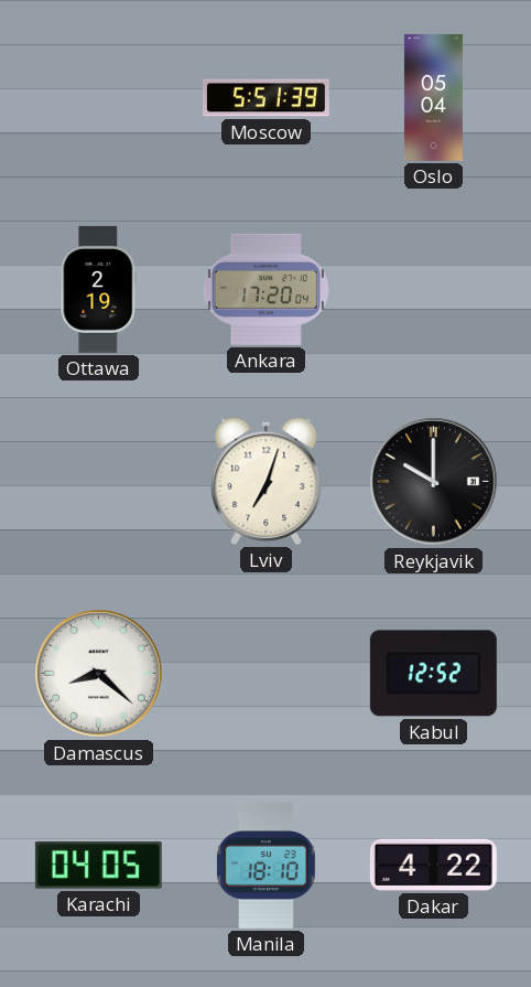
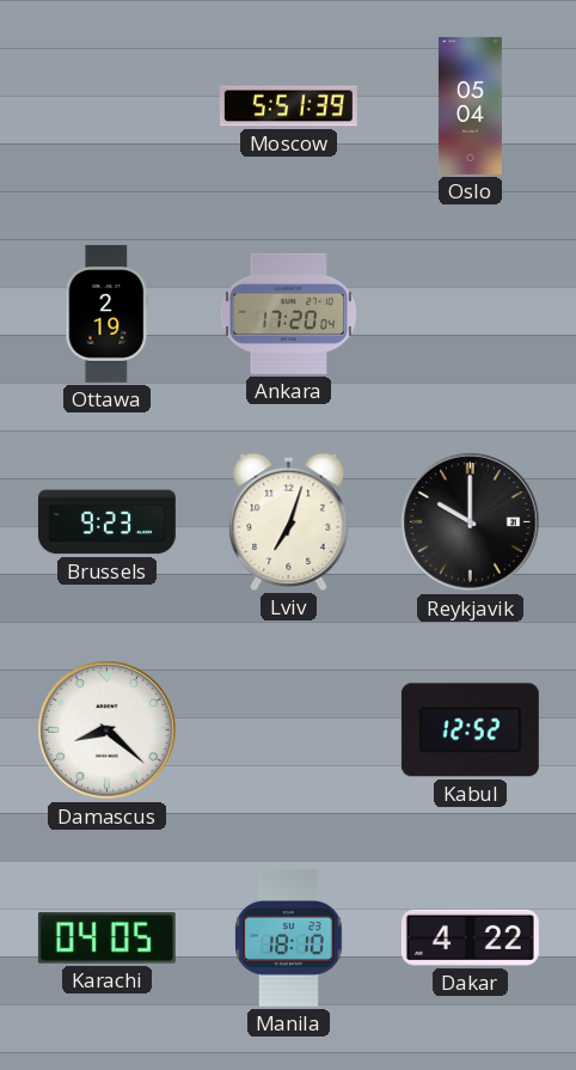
Brussels: none -> 9:23 (106, 522)
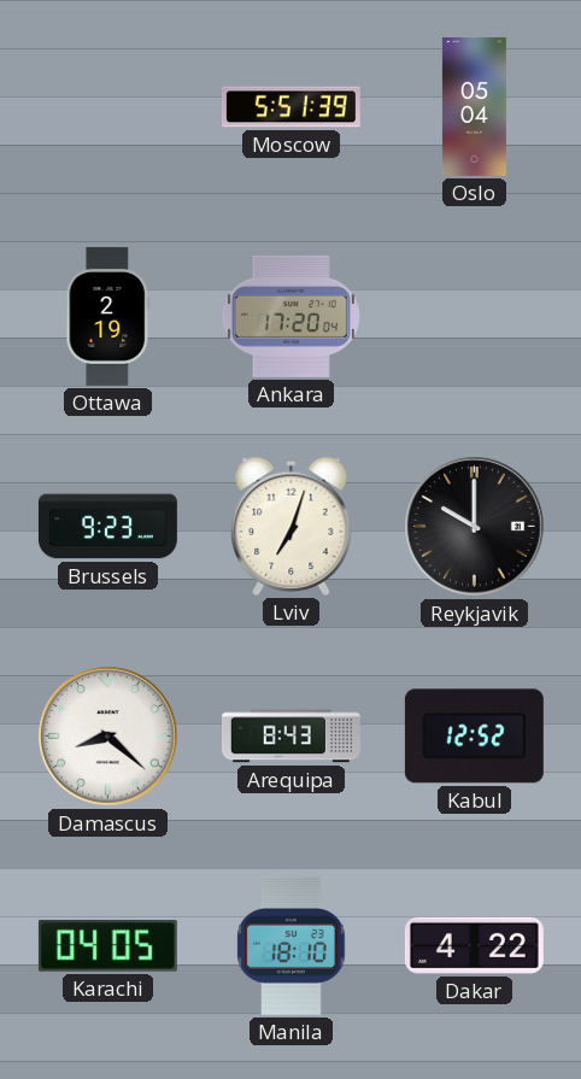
Arequipa: none -> 8:43 (290, 737)
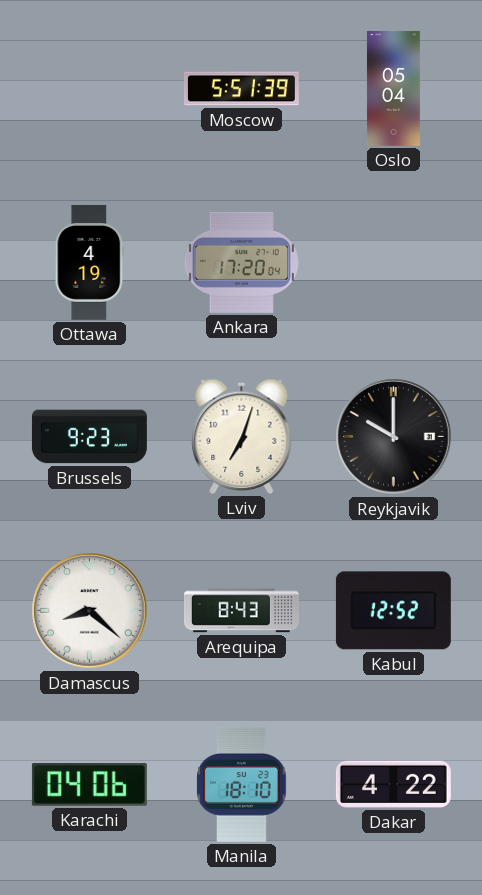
Ottawa: 2:19 -> 4:19 (90, 262)
Karachi: 04:05 -> 04:06 (89, 785)
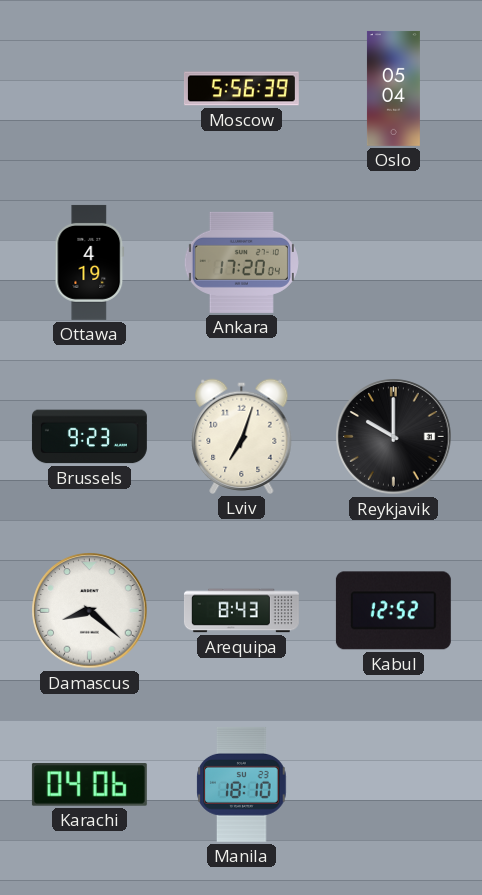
Moscow: 5:51 -> 5:56 (241, 89)
Dakar: 4:22 -> none (393, 784)
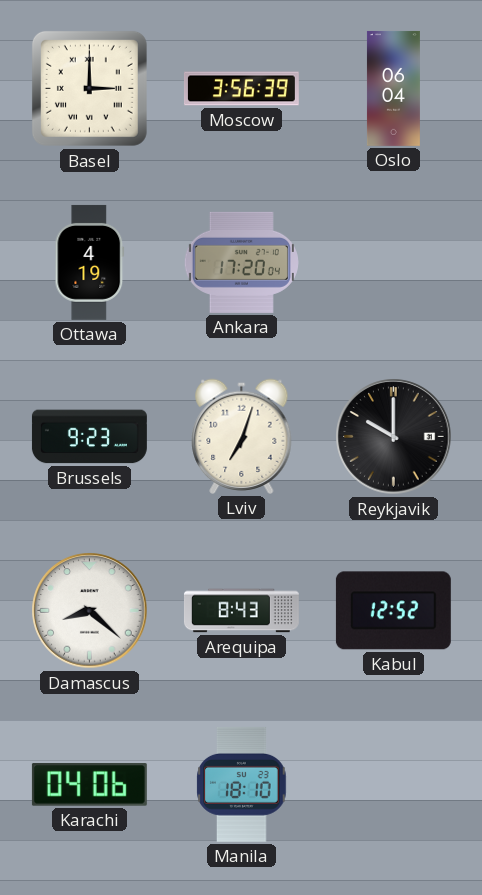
Basel: none -> 3:00 (89, 88)
Moscow: 5:56 -> 3:56 (241, 89)
Oslo: 05:04 -> 06:04 (393, 88)
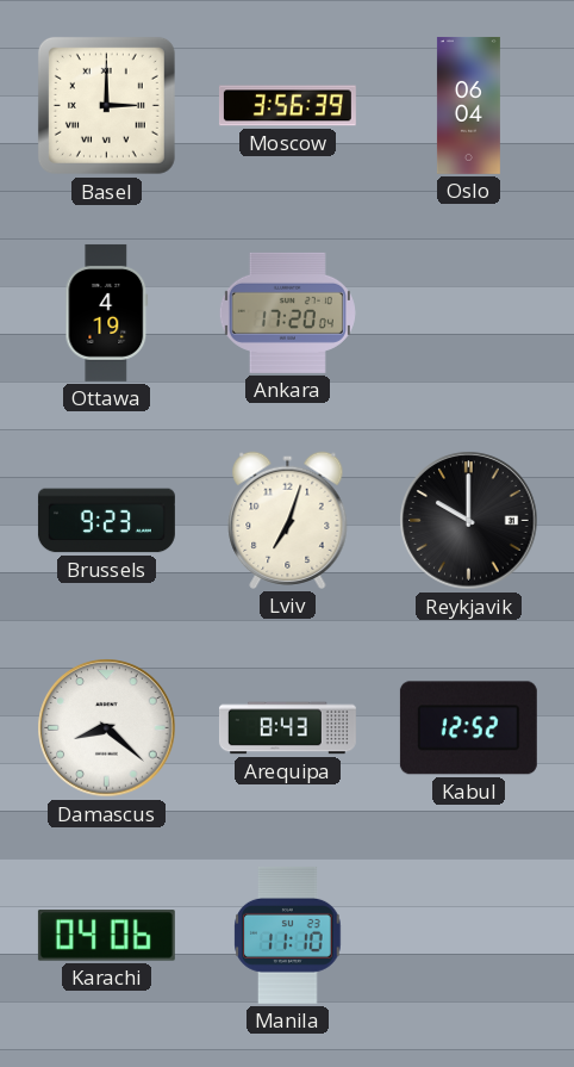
Manila: 18:10 -> 11:10 (288, 935)
